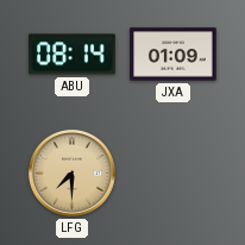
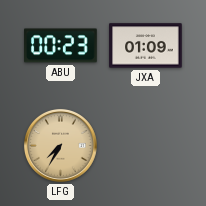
ABU: 08:14 -> 00:23 (61, 46)
LFG: 7:30 -> 7:35 (60, 145)
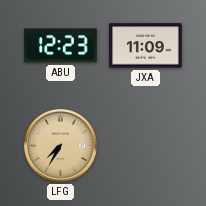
ABU: 00:23 -> 12:23 (61, 46)
JXA: 01:09 -> 11:09 (146, 46)
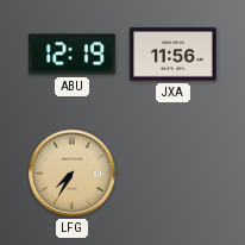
ABU: 12:23 -> 12:19 (73, 55)
JXA: 11:09 -> 11:56 (174, 55)
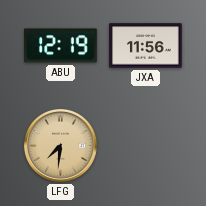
LFG: 7:35 -> 7:31 (60, 145)
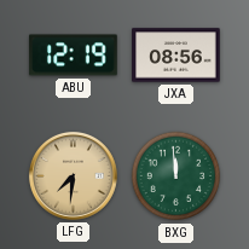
JXA: 11:56 -> 08:56 (176, 56)
BXG: none -> 11:59 (176, 176)
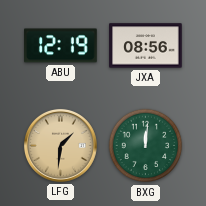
LFG: 7:31 -> 1:31 (60, 145)
BXG: 11:59 -> 12:01 (146, 146)
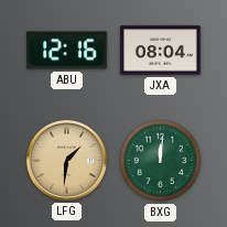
ABU: 12:19 -> 12:16 (67, 51)
JXA: 08:56 -> 08:04 (161, 51)
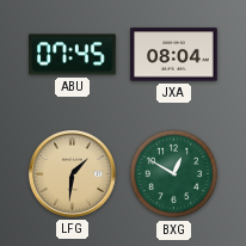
ABU: 12:16 -> 07:45 (73, 55)
BXG: 12:01 -> 12:50 (174, 174)
